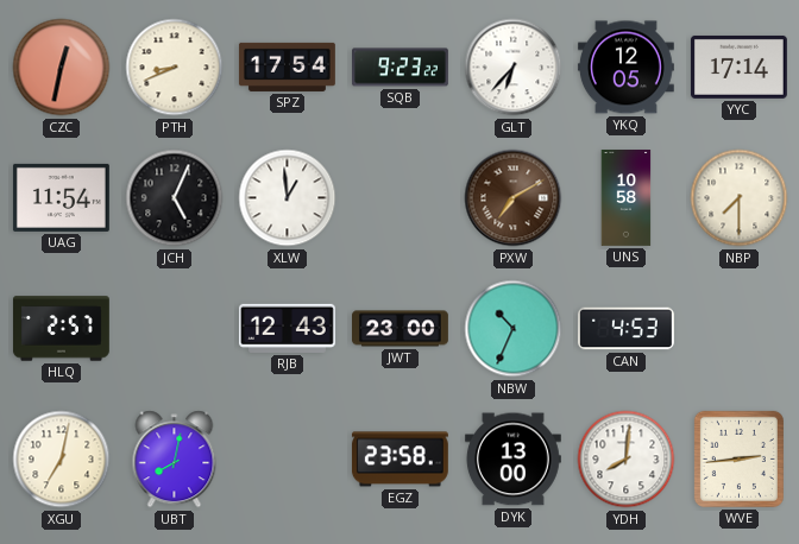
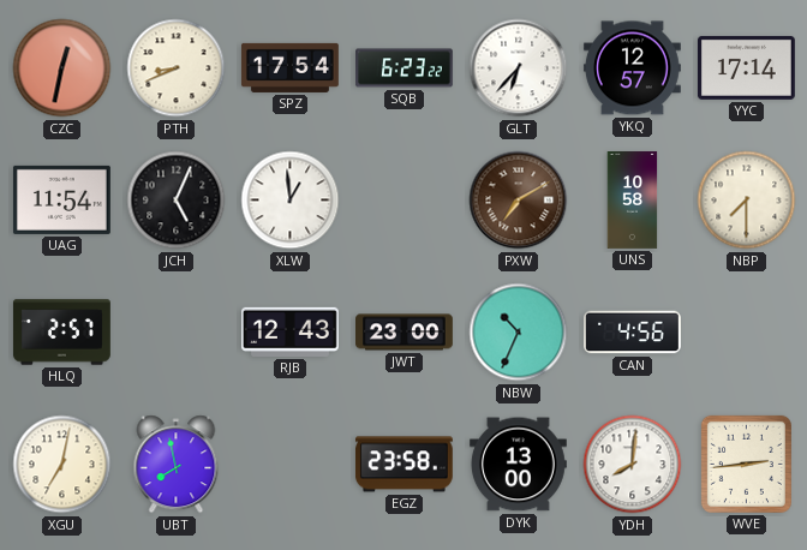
SQB: 9:23 -> 6:23 (405, 68)
YKQ: 12:05 -> 12:57 (632, 68)
CAN: 4:53 -> 4:56 (632, 333)
UBT: 8:02 -> 7:58 (177, 465)
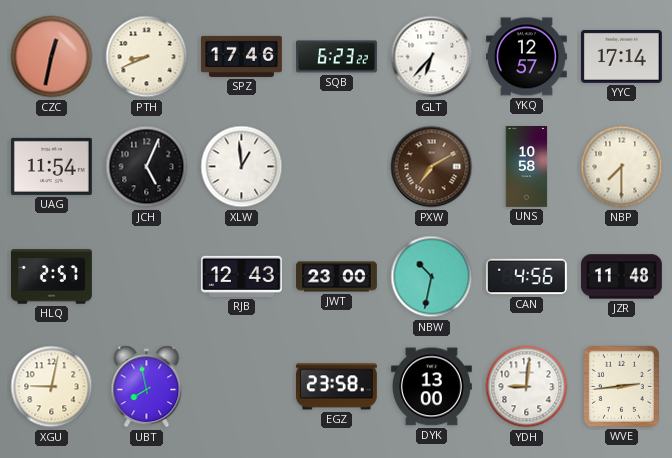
SPZ: 17:54 -> 17:46 (241, 56)
NBW: 10:34 -> 10:32 (432, 277)
JZR: none -> 11:48 (621, 277)
XGU: 7:02 -> 9:02 (52, 387)
YDH: 8:01 -> 9:01 (527, 387)
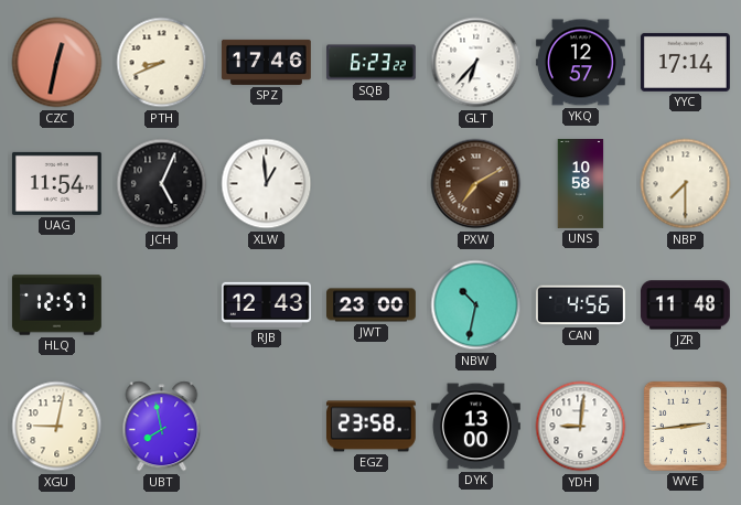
HLQ: 2:57 -> 12:57 (56, 305)
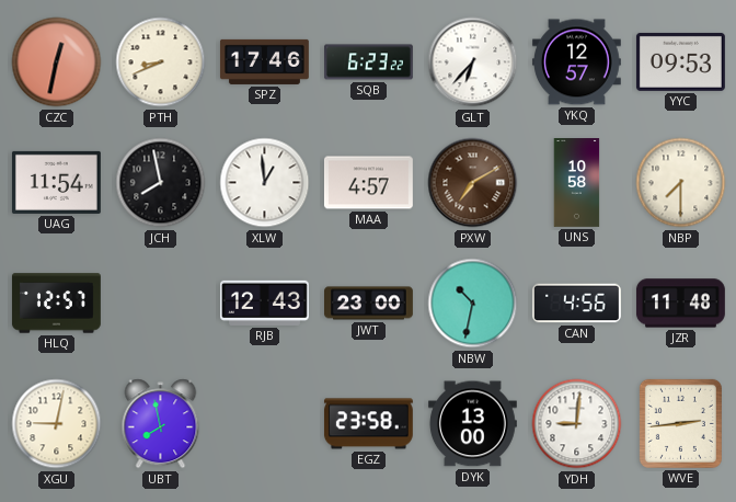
YYC: 17:14 -> 09:53 (680, 61)
JCH: 5:04 -> 7:58 (161, 183)
MAA: none -> 4:57 (368, 183)
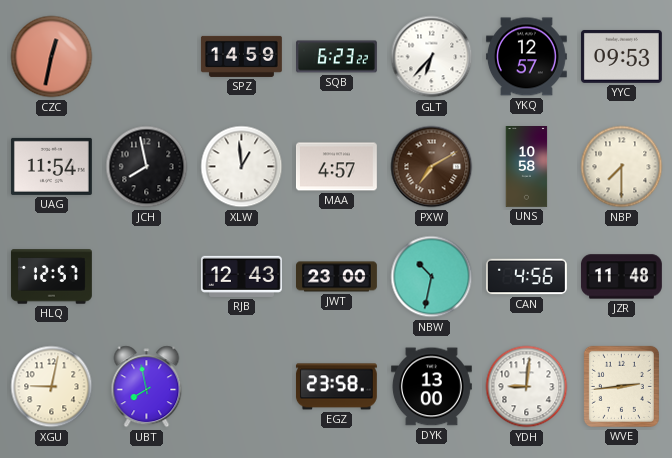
PTH: 8:41 -> none (161, 62)
SPZ: 17:46 -> 14:59 (241, 56)
